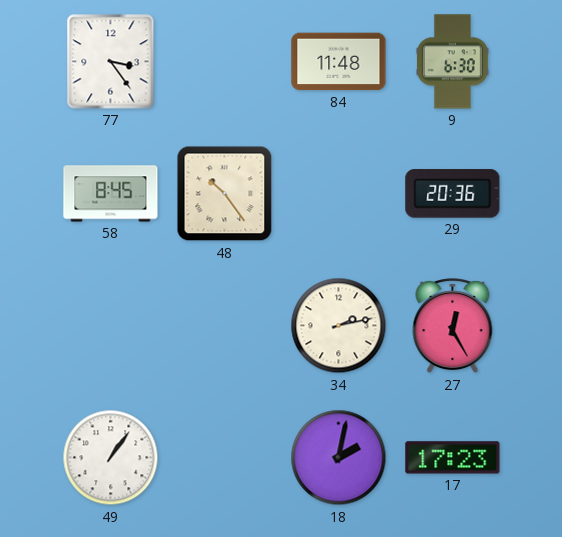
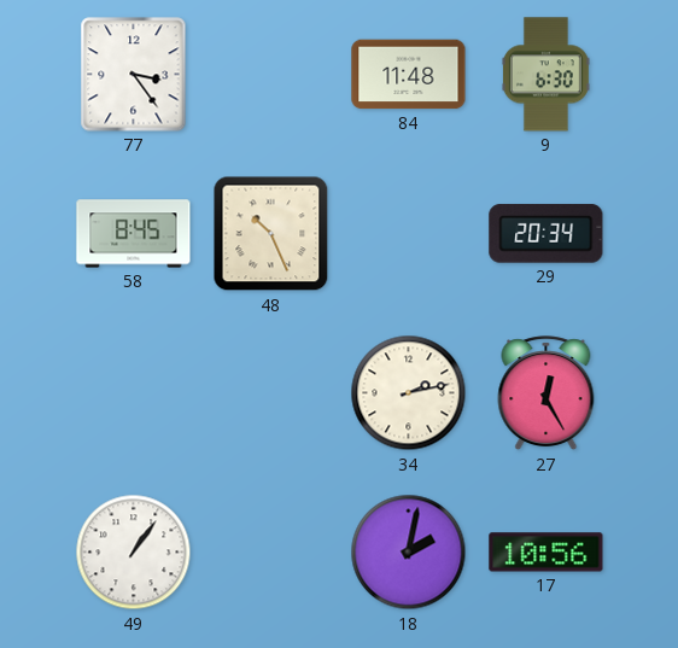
48: 10:24 -> 10:26 (271, 234)
29: 20:36 -> 20:34 (547, 234)
17: 17:23 -> 10:56 (547, 553)
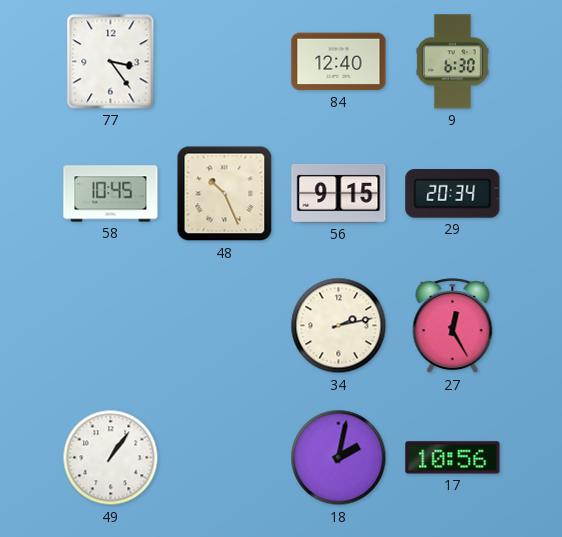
84: 11:48 -> 12:40 (339, 62)
58: 8:45 -> 10:45 (111, 194)
56: none -> 9:15 (339, 194)
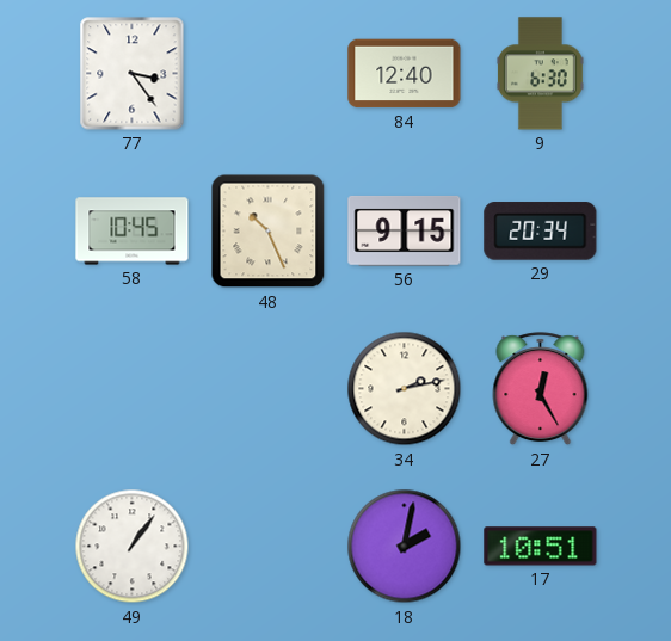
17: 10:56 -> 10:51 (541, 547)
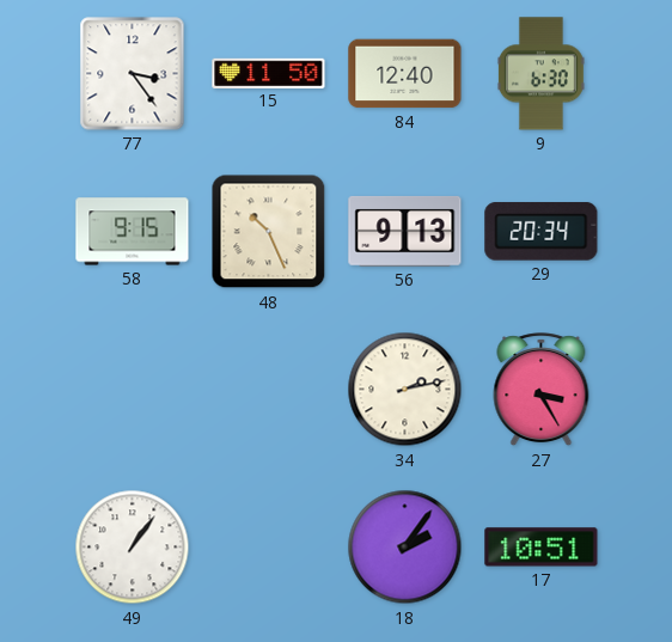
15: none -> 11:50 (269, 73)
58: 10:45 -> 9:15 (133, 232)
56: 9:15 -> 9:13 (405, 232)
27: 12:25 -> 3:25 (542, 390)
18: 2:02 -> 2:06 (405, 548)
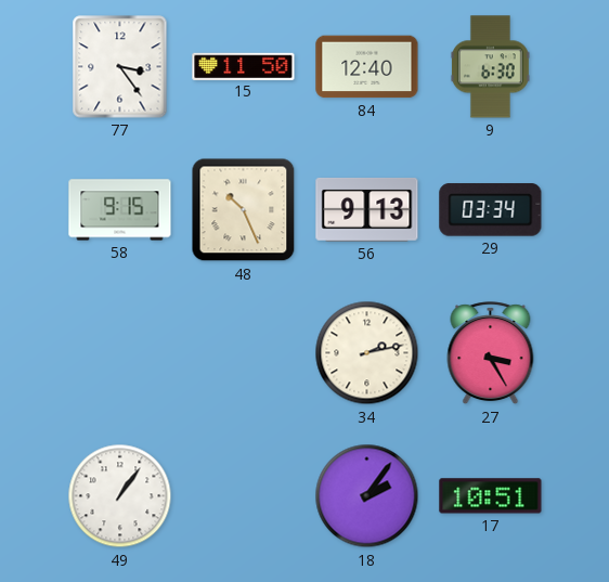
29: 20:34 -> 03:34 (491, 210)
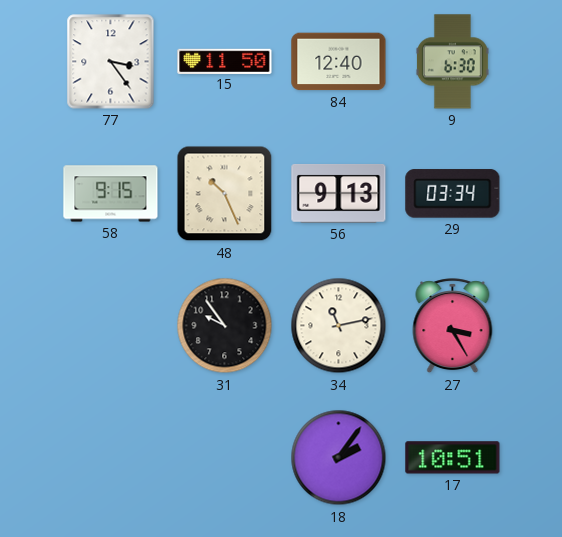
31: none -> 9:54 (225, 326)
34: 2:13 -> 11:13 (339, 326)
49: 1:06 -> none (120, 496)
